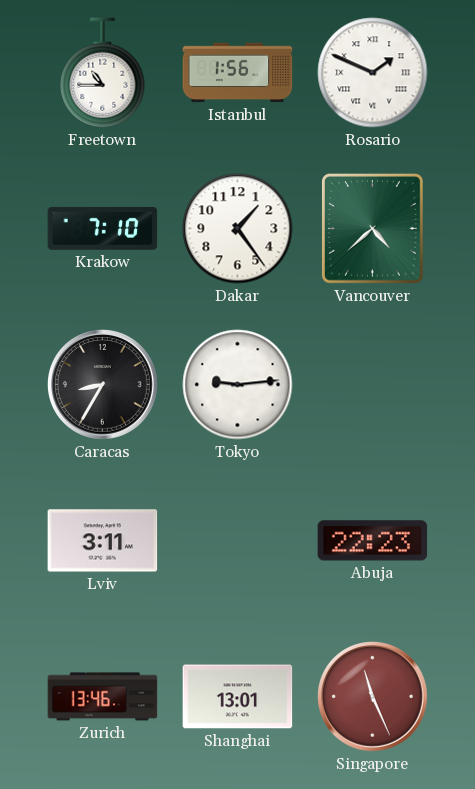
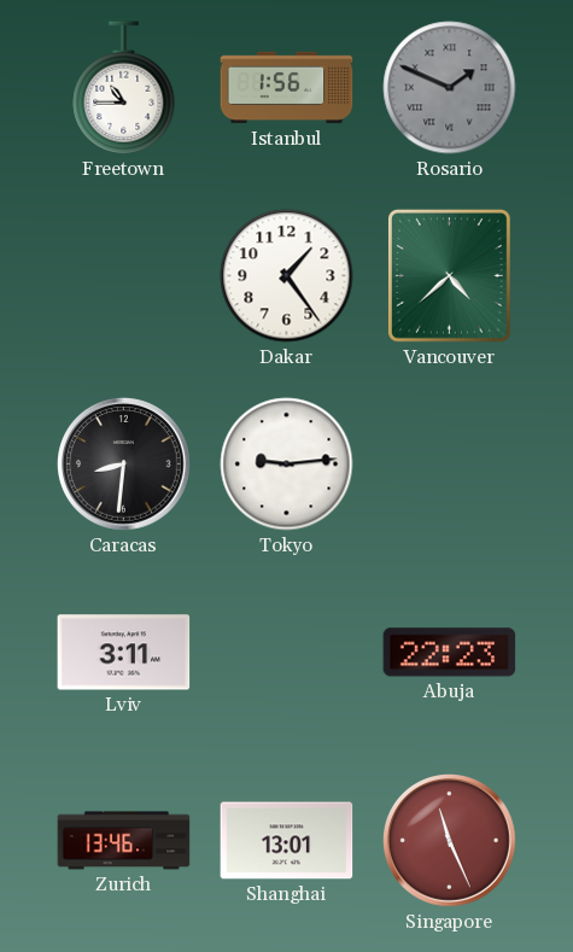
Rosario dial: white -> grey (450, 88)
Krakow: 7:10 -> none (103, 228)
Caracas: 8:35 -> 8:31 (124, 465)
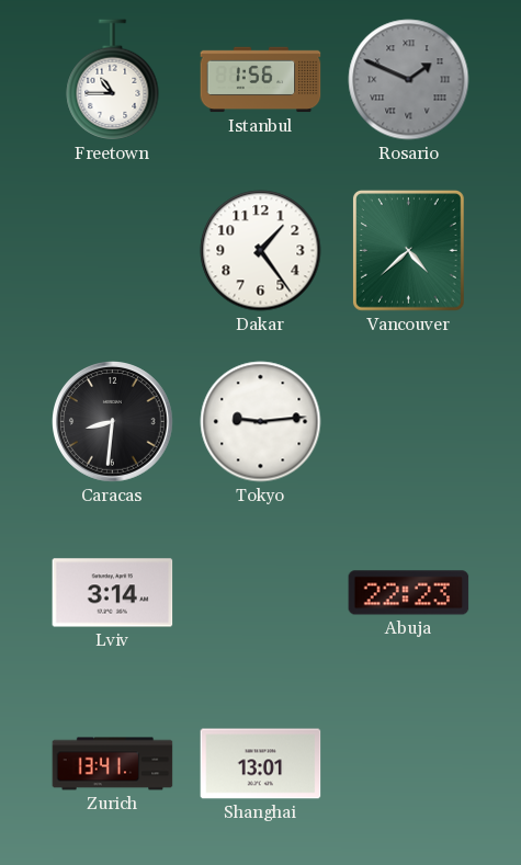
Lviv: 3:11 -> 3:14 (113, 593)
Zurich: 13:46 -> 13:41 (113, 764)
Singapore: 11:26 -> none (450, 841)
